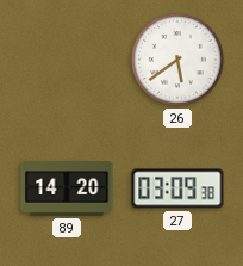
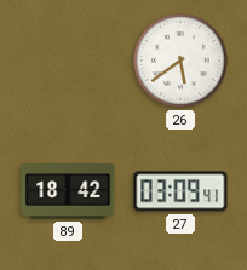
89: 14:20 -> 18:42 (68, 193)
27: 03:09:38 -> 03:09:41 (180, 191)
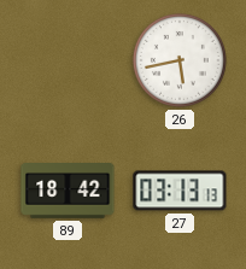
26: 5:39 -> 5:43 (180, 60)
27: 03:09 -> 03:13 (180, 191)
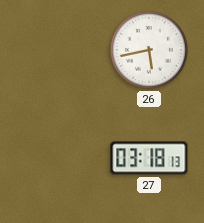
89: 18:42 -> none (68, 192)
27: 03:13 -> 03:18 (149, 158)
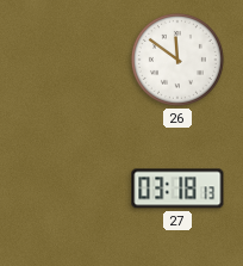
26: 5:43 -> 11:51 (177, 60)
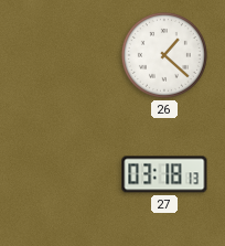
26: 11:51 -> 1:22 (164, 55)
